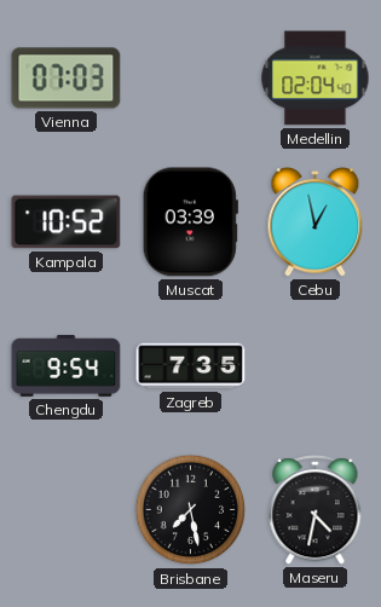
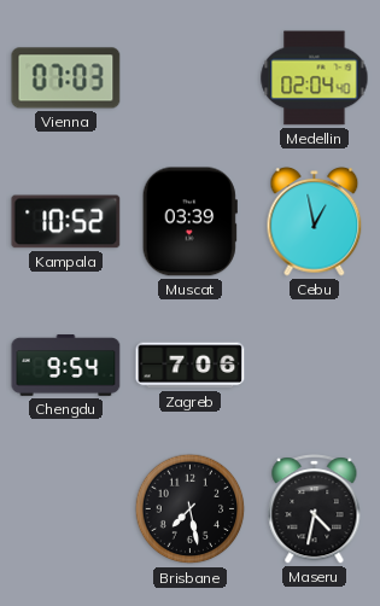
Zagreb: 7:35 -> 7:06 (191, 366)
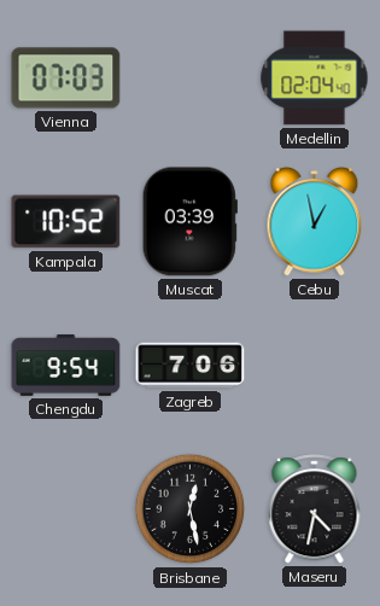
Brisbane: 7:28 -> 12:28 (191, 509)
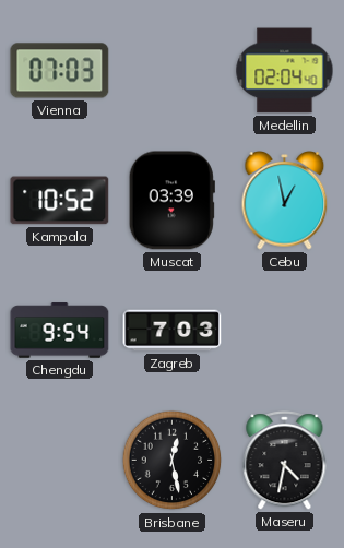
Zagreb: 7:06 -> 7:03 (173, 331)
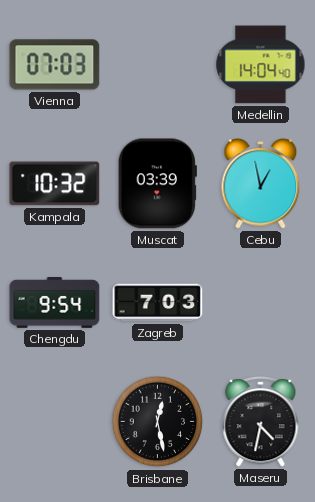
Medellin: 02:04 -> 14:04 (261, 65)
Kampala: 10:52 -> 10:32 (55, 184)
